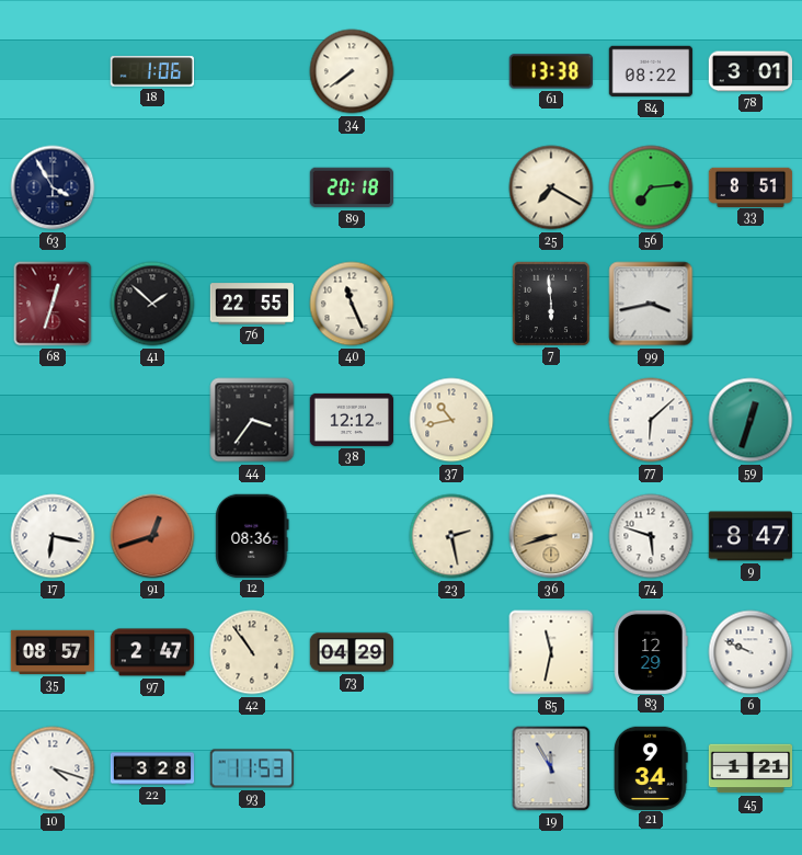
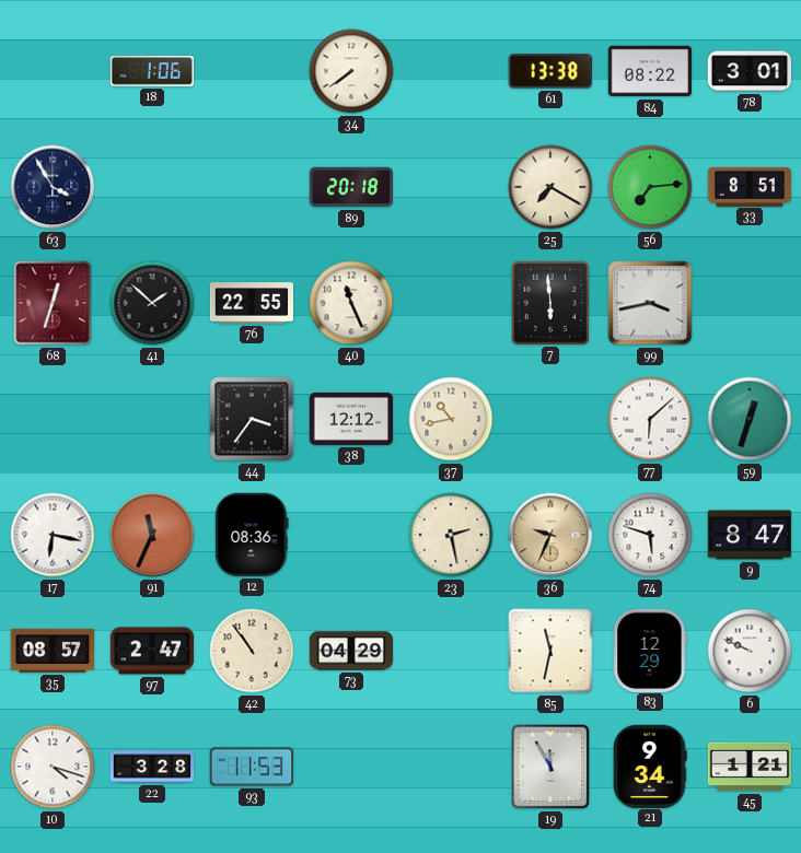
91: 12:42 -> 11:34 (152, 535)
36: 8:42 -> 9:34 (550, 535)
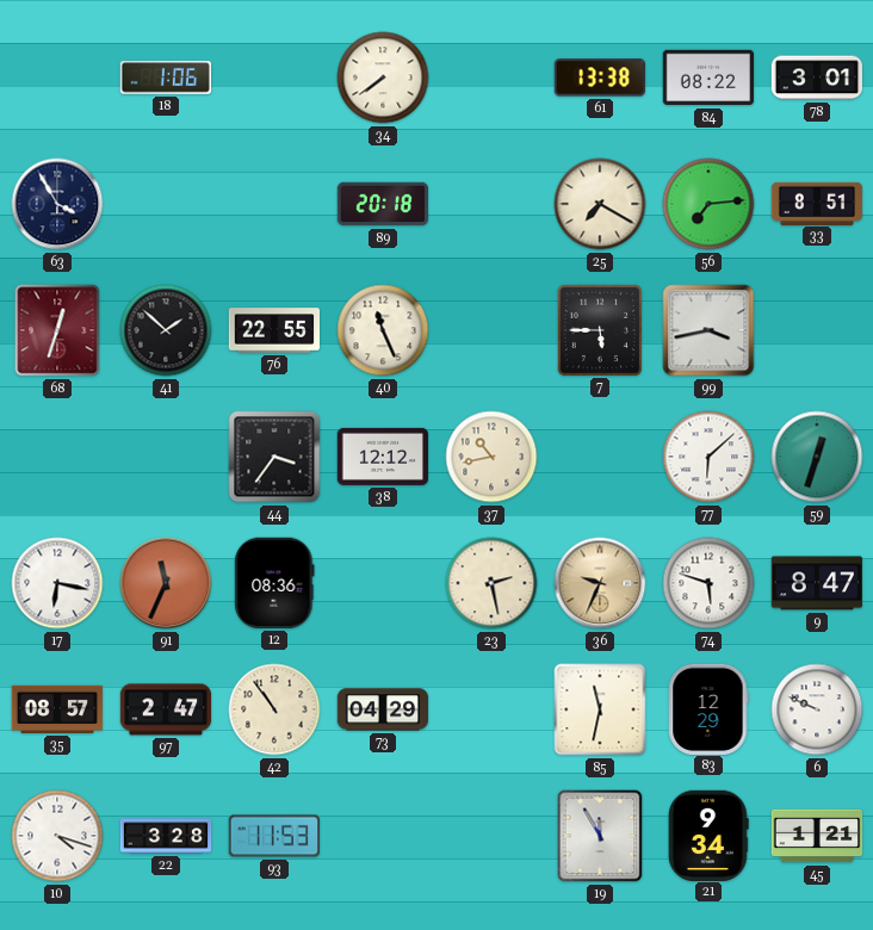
7: 5:59 -> 5:45 (599, 329)
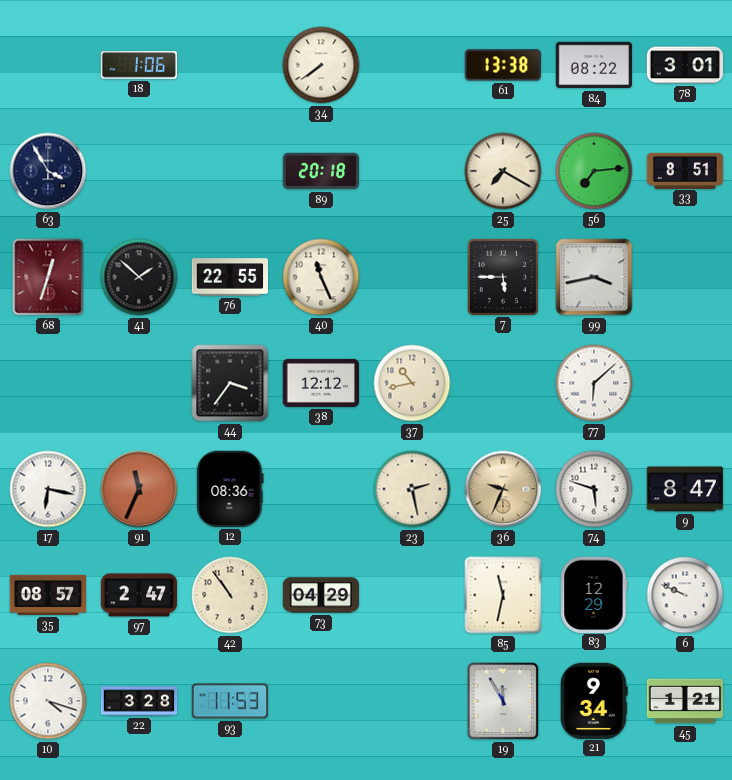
59: 12:33 -> none (817, 457)
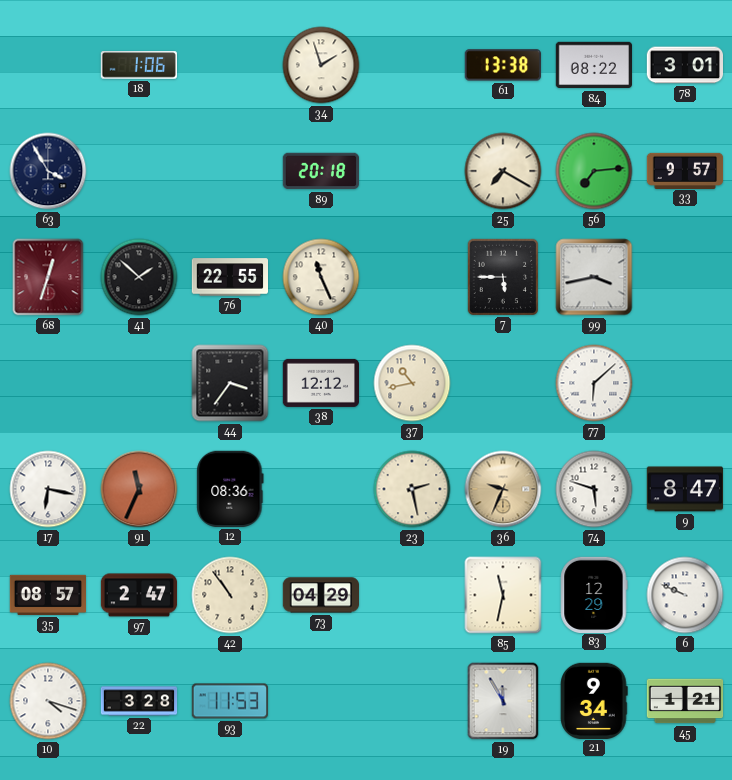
34: 7:39 -> 1:57 (321, 65)
33: 8:51 -> 9:57 (685, 170)
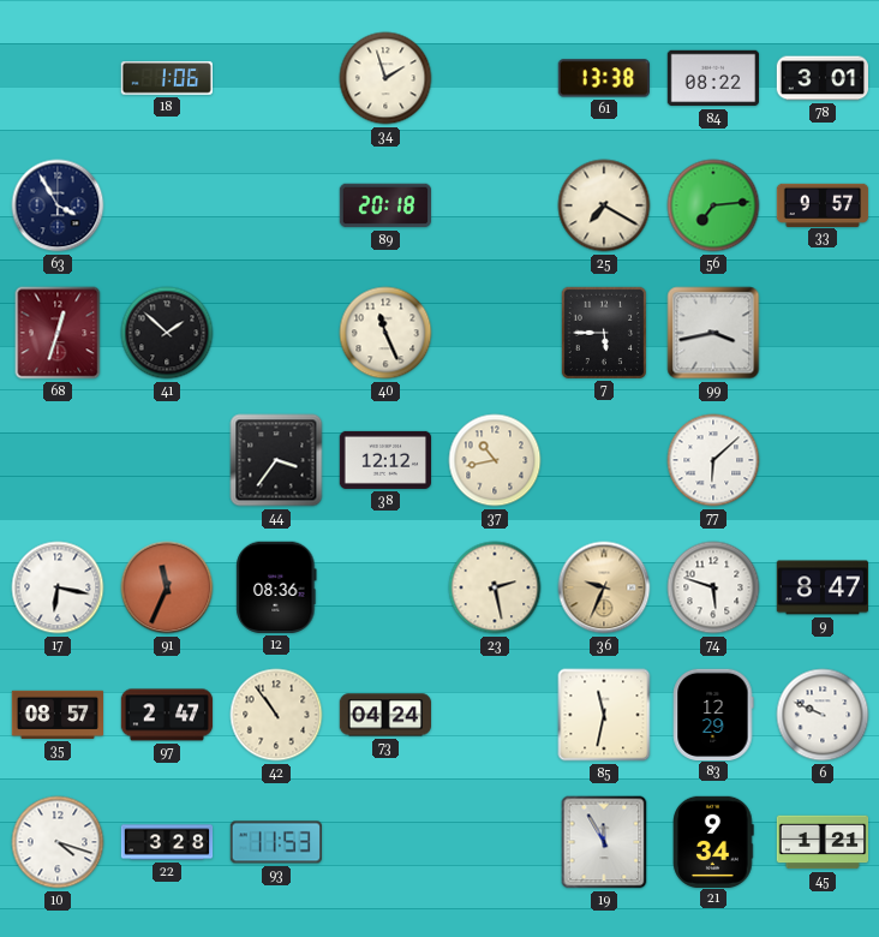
76: 22:55 -> none (229, 277)
73: 04:29 -> 04:24 (384, 715)
